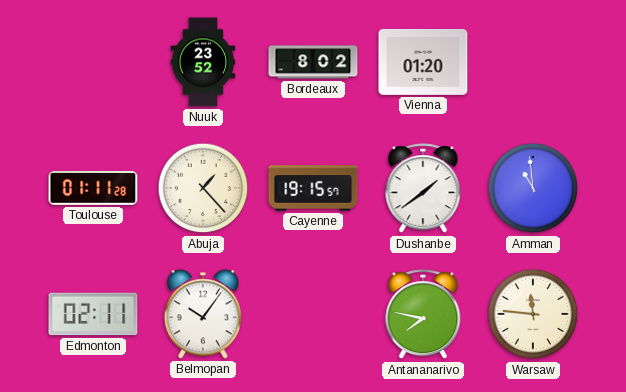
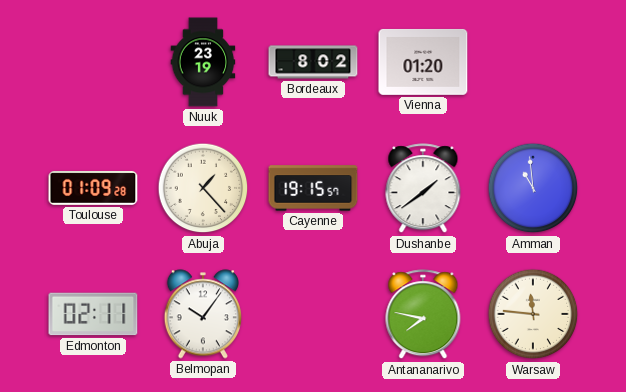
Nuuk: 23:52 -> 23:19 (203, 62)
Toulouse: 01:11 -> 01:09 (93, 188)
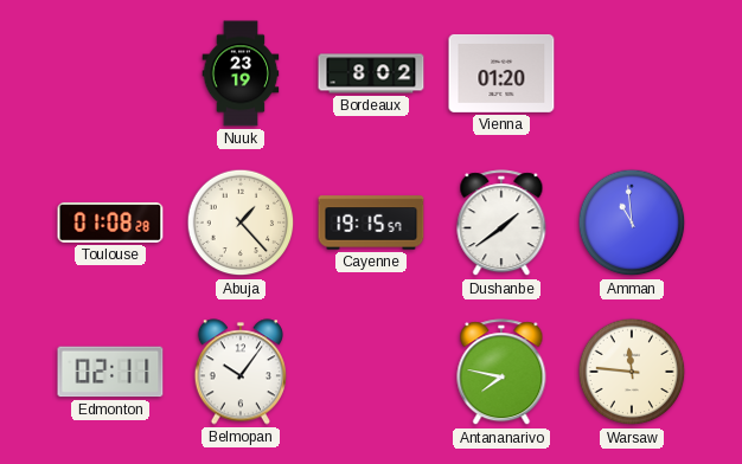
Toulouse: 01:09 -> 01:08 (110, 223)
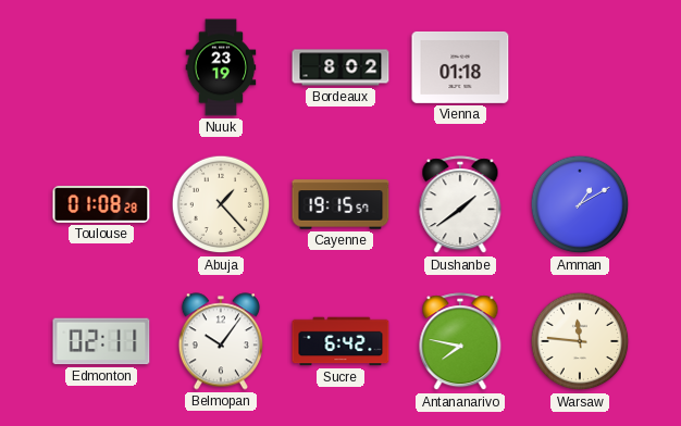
Vienna: 01:20 -> 01:18 (460, 67)
Amman: 10:59 -> 1:10 (580, 204)
Sucre: none -> 6:42 (340, 341)
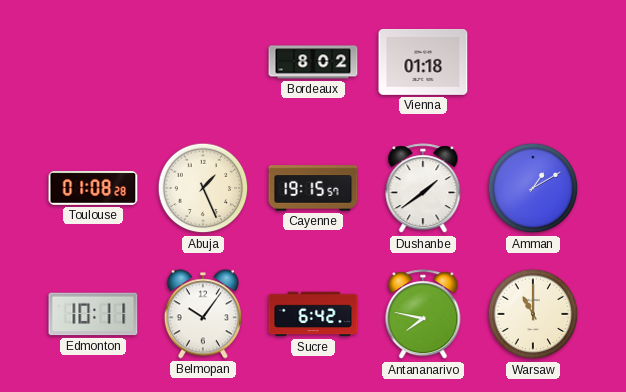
Nuuk: 23:19 -> none (221, 67)
Abuja: 1:23 -> 1:26 (203, 188)
Edmonton: 02:11 -> 10:11 (93, 314)
Warsaw: 11:46 -> 11:00 (533, 314)
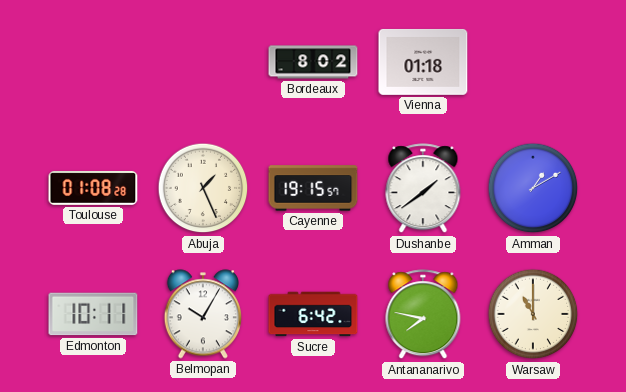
Belmopan: 10:06 -> 10:05 (203, 314)
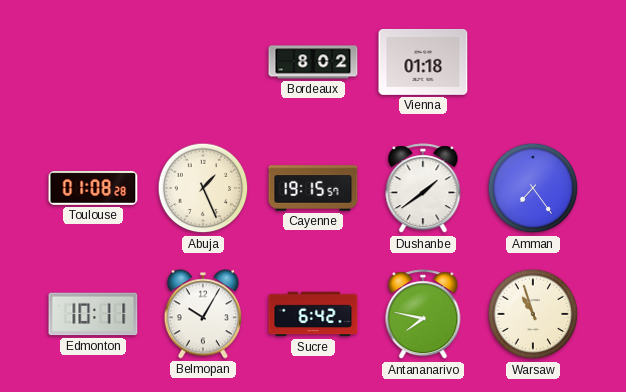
Amman: 1:10 -> 7:24 (533, 188)
Warsaw: 11:00 -> 10:57 (533, 314)
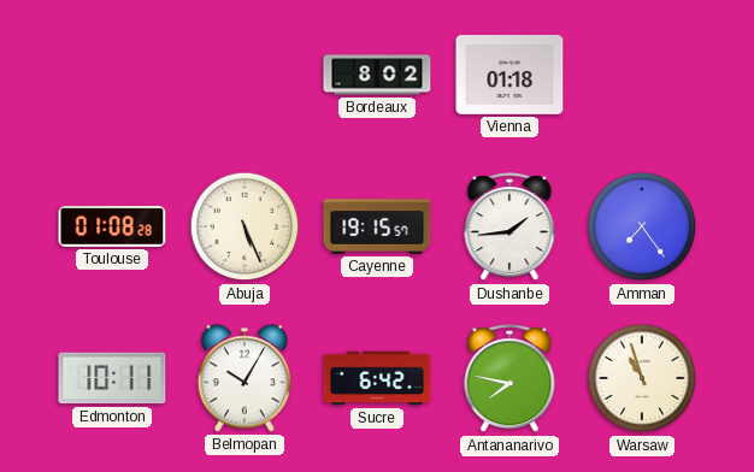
Abuja: 1:26 -> 5:26 (245, 226)
Dushanbe: 1:39 -> 1:44 (509, 228)
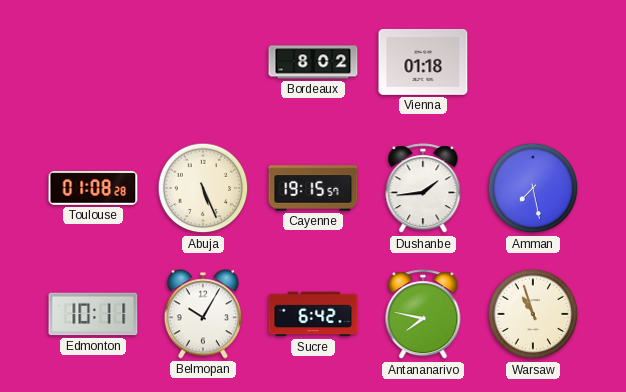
Amman: 7:24 -> 7:28 (533, 188)
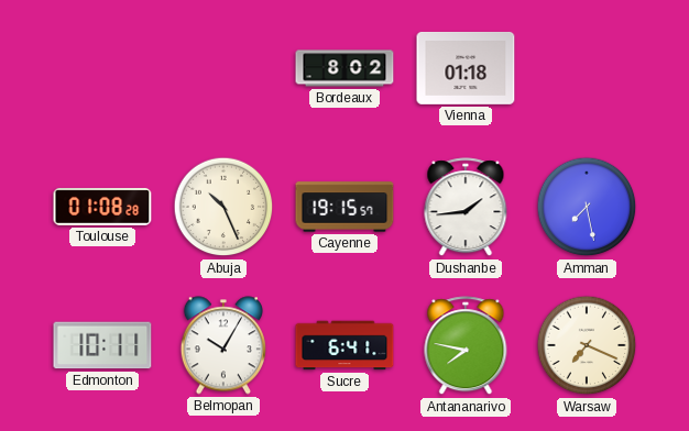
Abuja: 5:26 -> 10:26 (223, 207)
Sucre: 6:42 -> 6:41 (344, 345)
Warsaw: 10:57 -> 7:19 (587, 345)
